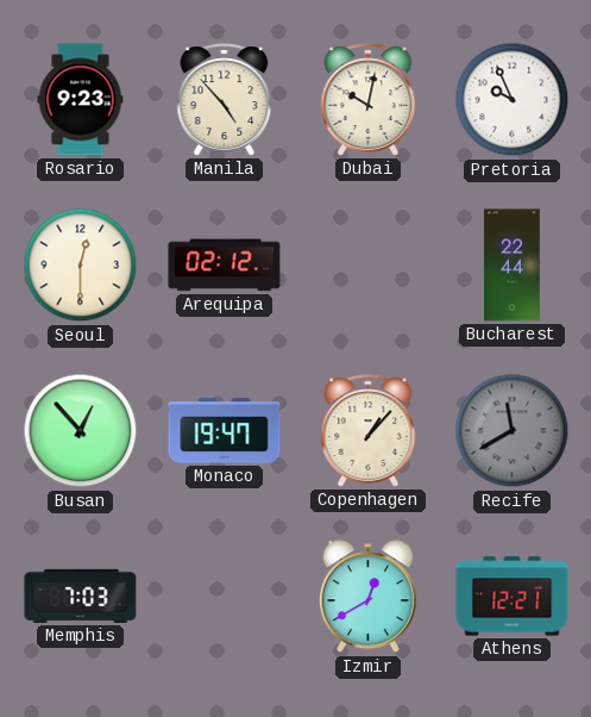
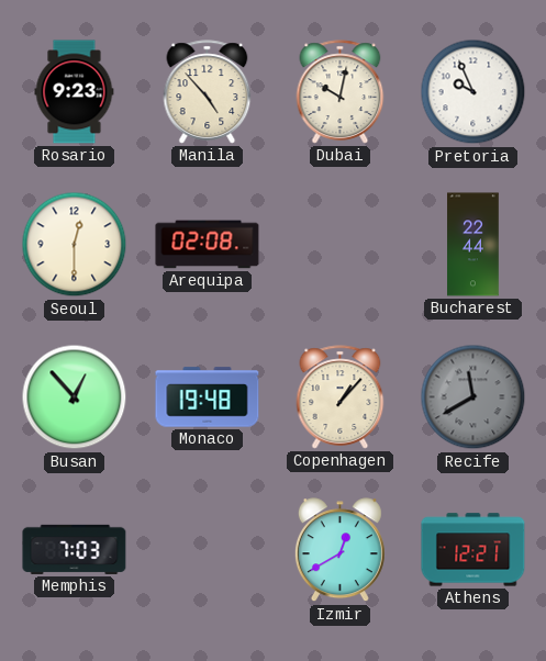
Arequipa: 02:12 -> 02:08 (208, 245)
Monaco: 19:47 -> 19:48 (208, 397)
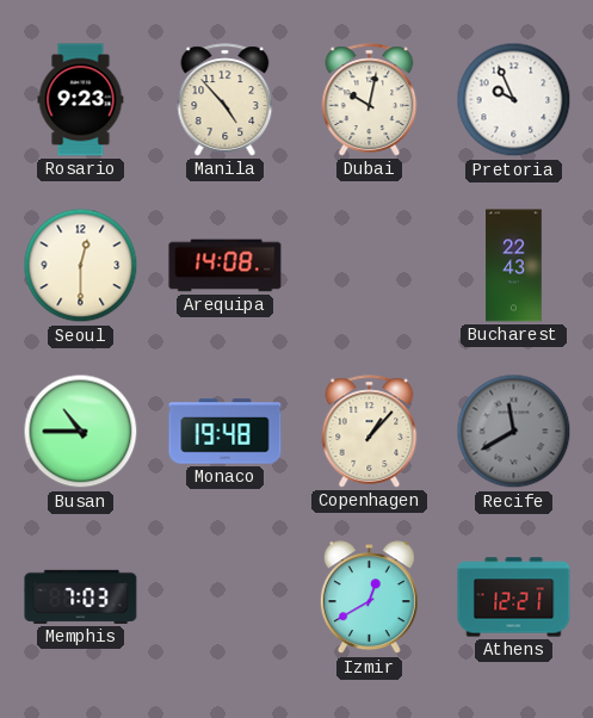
Arequipa: 02:08 -> 14:08 (226, 266)
Bucharest: 22:44 -> 22:43 (514, 266)
Busan: 12:53 -> 10:45 (81, 432)
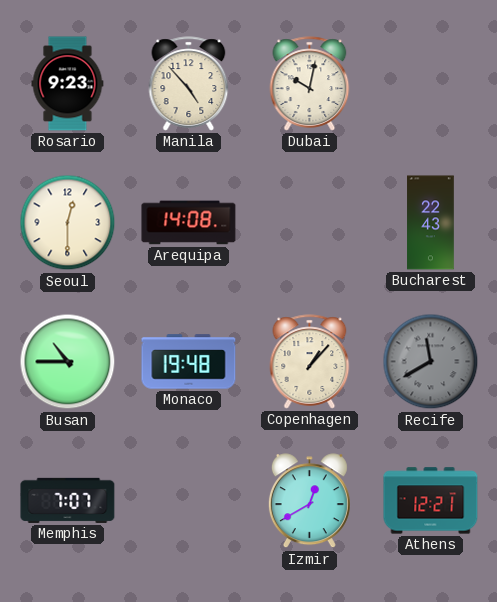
Pretoria: 9:56 -> none (514, 100)
Memphis: 7:03 -> 7:07 (68, 500)
